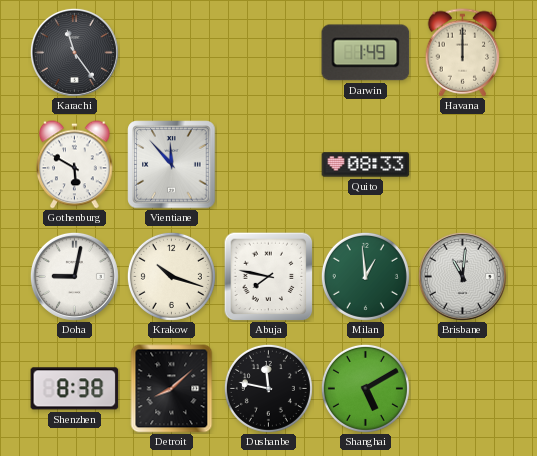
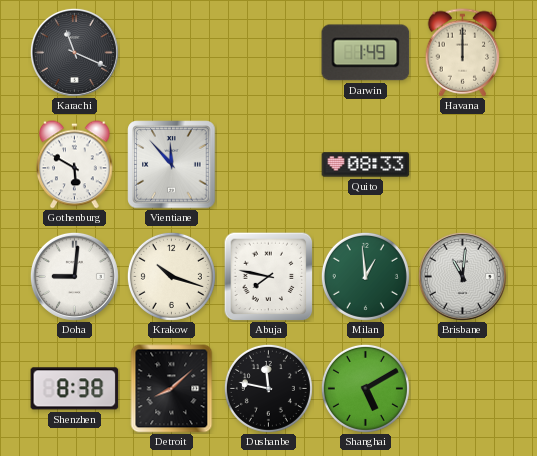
Karachi: 11:24 -> 11:19 (74, 52)
Doha: 9:02 -> 9:01 (74, 276)
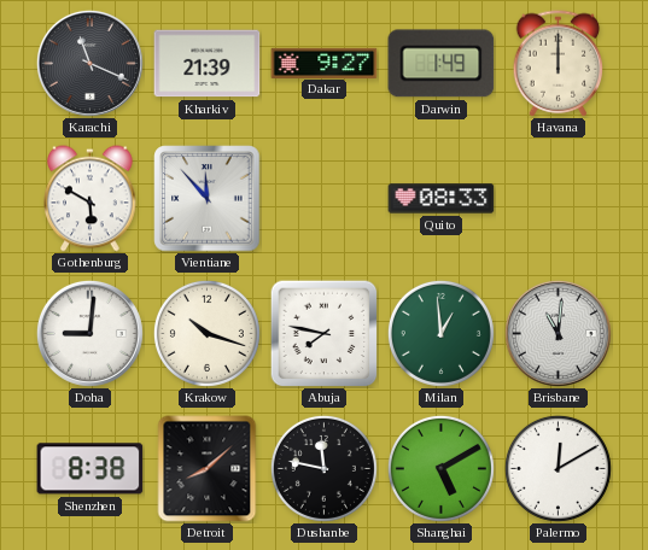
Kharkiv: none -> 21:39 (208, 64)
Dakar: none -> 9:27 (325, 63)
Palermo: none -> 12:10 (557, 468)
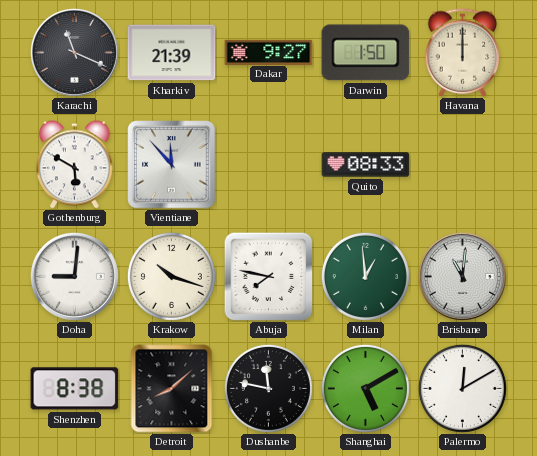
Darwin: 1:49 -> 1:50 (366, 53)
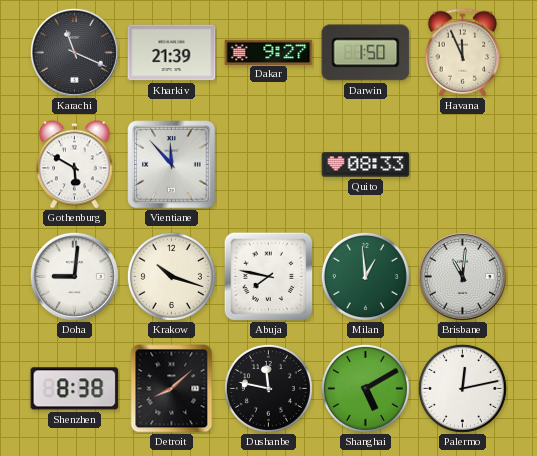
Havana: 12:00 -> 11:56 (463, 53)
Palermo: 12:10 -> 12:13 (462, 388)
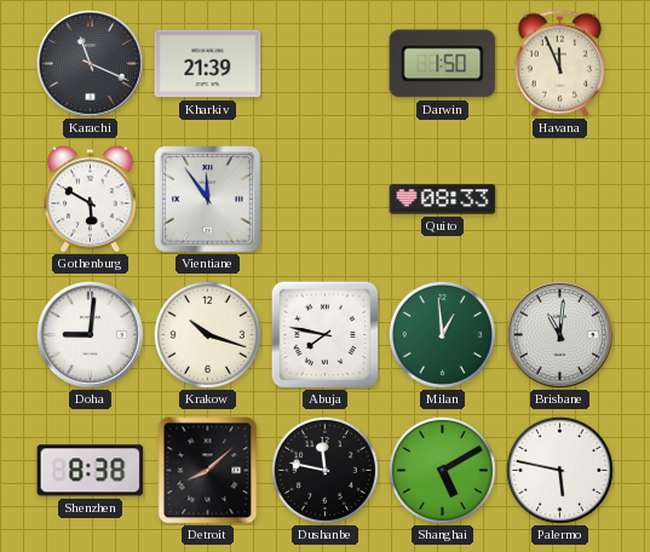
Dakar: 9:27 -> none (269, 52)
Vientiane: 11:53 -> 11:54 (208, 200)
Palermo: 12:13 -> 5:47 (559, 470)
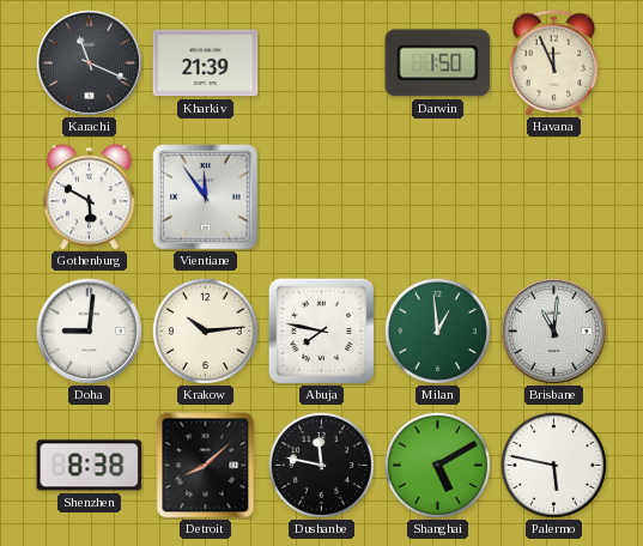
Quito: 08:33 -> none (443, 200)
Krakow: 10:18 -> 10:14 (205, 330)
